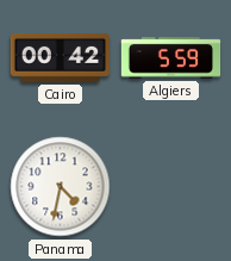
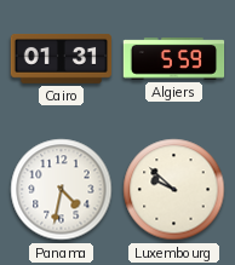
Cairo: 00:42 -> 01:31 (61, 59)
Luxembourg: none -> 9:52 (174, 190)
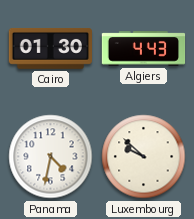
Cairo: 01:31 -> 01:30 (50, 49)
Algiers: 5:59 -> 4:43 (144, 49)
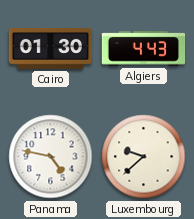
Panama: 4:32 -> 4:47 (51, 157)
Luxembourg: 9:52 -> 9:38 (144, 157)
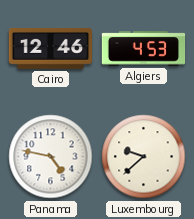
Cairo: 01:30 -> 12:46 (50, 49)
Algiers: 4:43 -> 4:53 (144, 49)
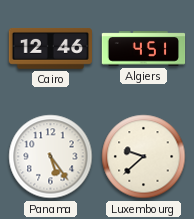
Algiers: 4:53 -> 4:51 (144, 49)
Panama: 4:47 -> 5:24 (51, 157)
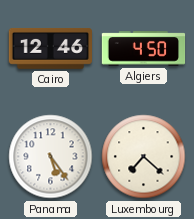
Algiers: 4:51 -> 4:50 (144, 49)
Luxembourg: 9:38 -> 7:22 (144, 157)
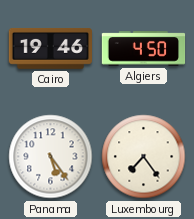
Cairo: 12:46 -> 19:46 (50, 49)
Luxembourg: 7:22 -> 7:24 (144, 157)
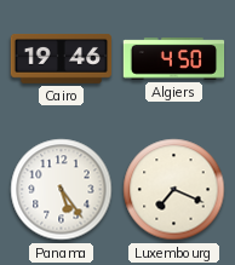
Luxembourg: 7:24 -> 7:19 (174, 190)
